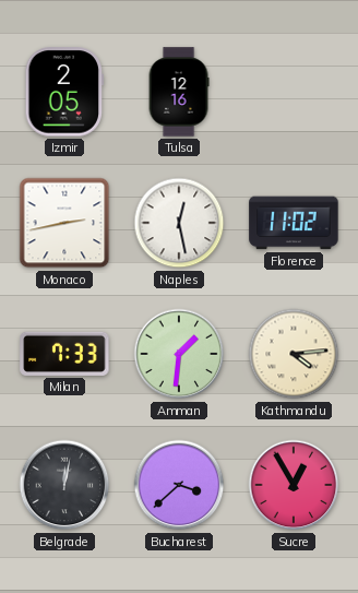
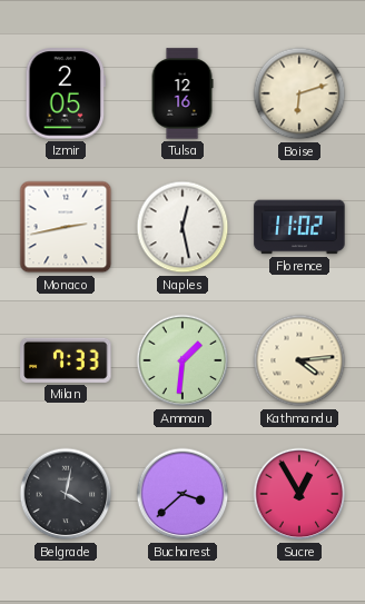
Boise: none -> 6:12 (299, 93)
Belgrade: 12:02 -> 4:02 (66, 494)
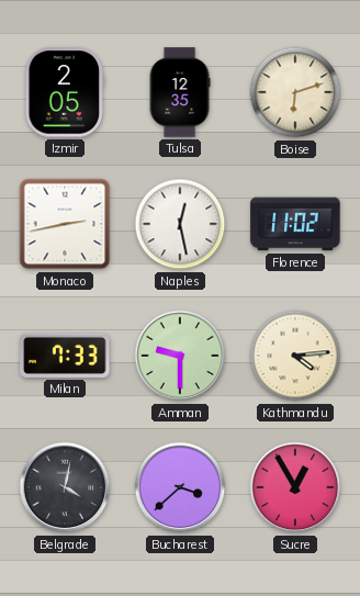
Tulsa: 12:16 -> 12:35 (180, 92)
Amman: 1:31 -> 9:30 (180, 356)
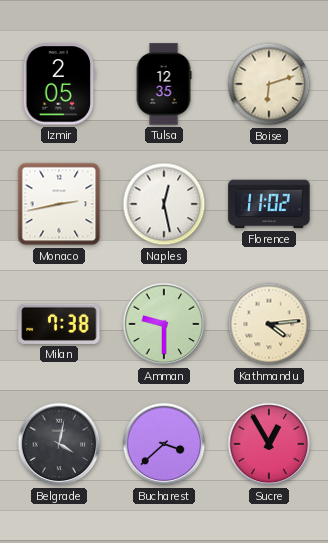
Milan: 7:33 -> 7:38 (59, 324)
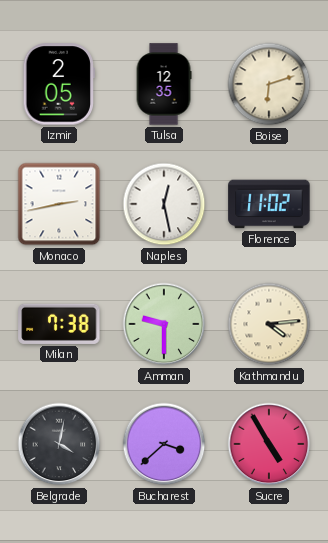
Sucre: 12:55 -> 4:55 (269, 444)
